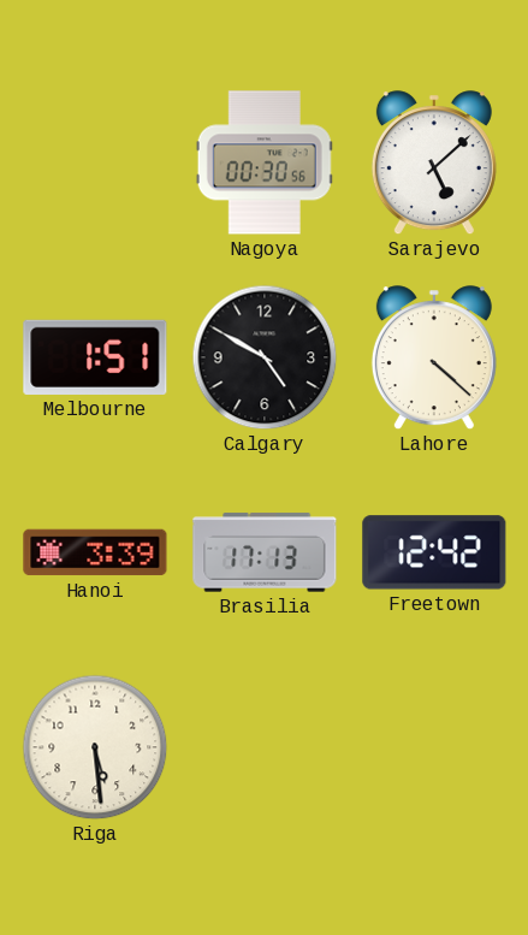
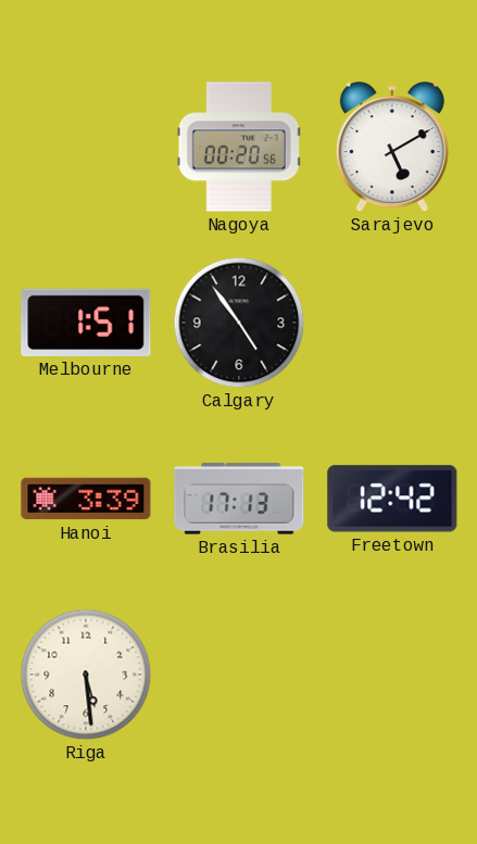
Nagoya: 00:30 -> 00:20 (239, 147)
Sarajevo: 5:08 -> 5:10 (392, 148)
Calgary: 4:50 -> 4:54 (239, 323)
Lahore: 4:22 -> none (434, 359)
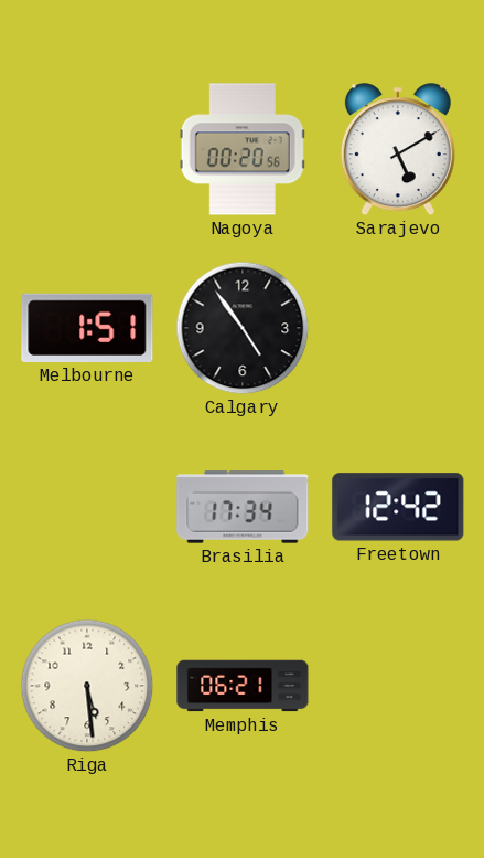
Hanoi: 3:39 -> none (86, 499)
Brasilia: 17:13 -> 17:34 (243, 507)
Memphis: none -> 06:21 (243, 686)
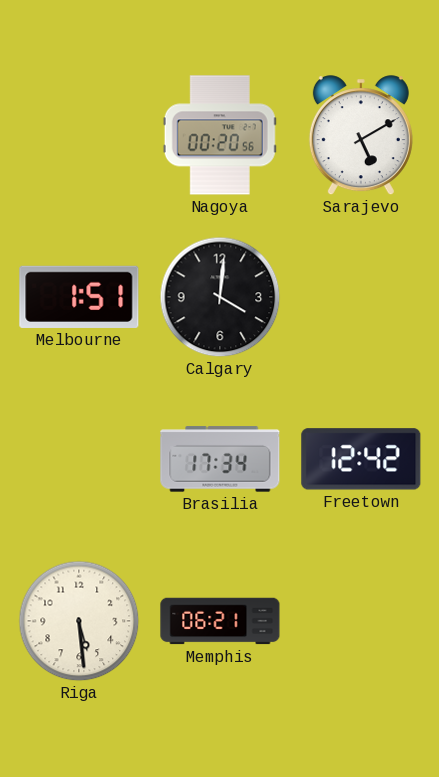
Calgary: 4:54 -> 4:01 (220, 297)
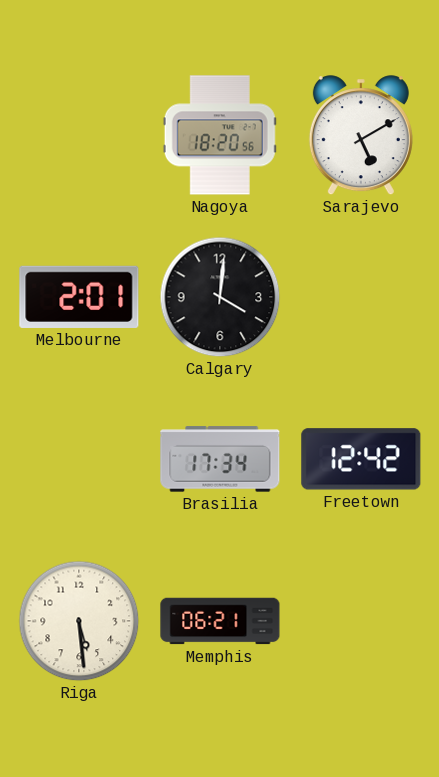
Nagoya: 00:20 -> 18:20 (220, 135)
Melbourne: 1:51 -> 2:01 (79, 297)
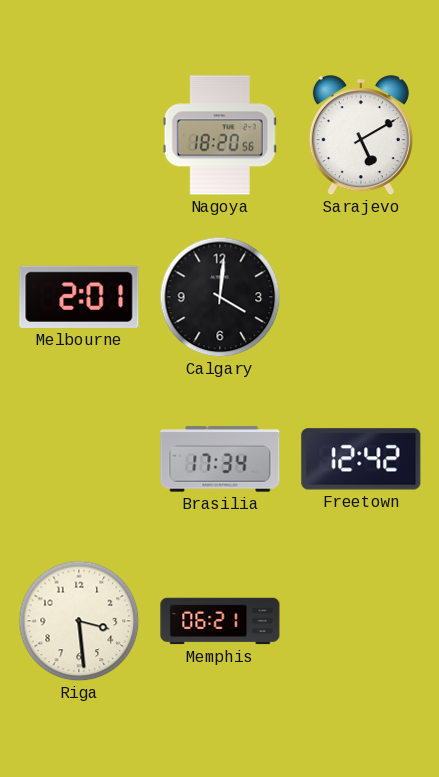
Riga: 5:29 -> 3:29 (79, 621)
